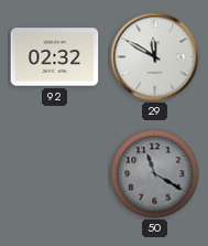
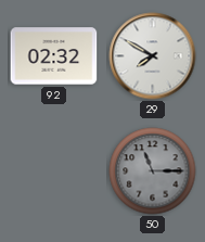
29: 11:50 -> 7:50 (153, 56)
50: 11:20 -> 11:15 (153, 171)
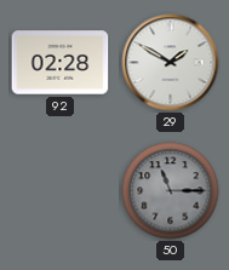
92: 02:32 -> 02:28 (61, 63)
29: 7:50 -> 1:50 (171, 63)
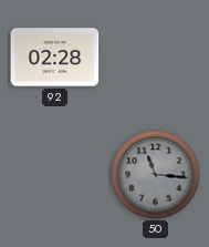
29: 1:50 -> none (171, 63)
50: 11:15 -> 11:16 (156, 175)
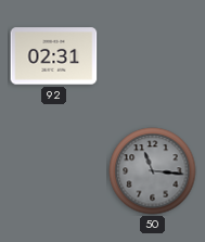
92: 02:28 -> 02:31 (54, 56)
